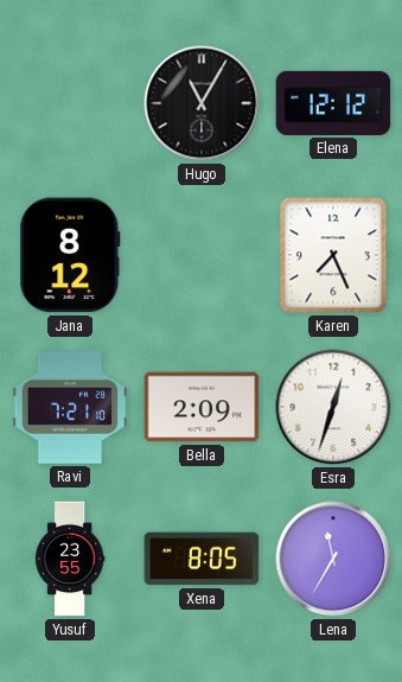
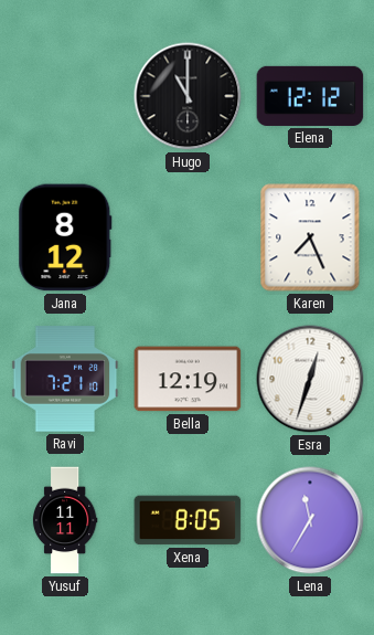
Hugo: 11:05 -> 11:00 (188, 96)
Bella: 2:09 -> 12:19 (188, 379)
Yusuf: 23:55 -> 11:11 (65, 520)
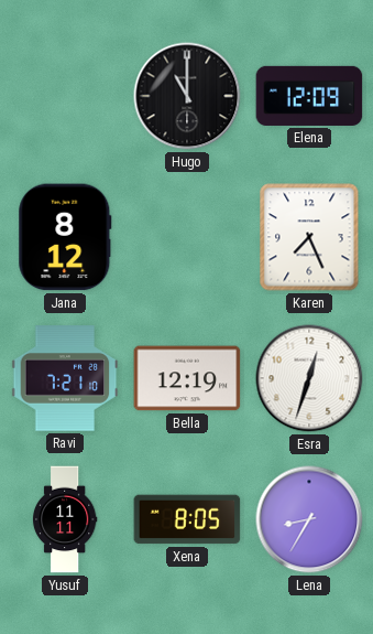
Elena: 12:12 -> 12:09 (309, 96)
Lena: 11:35 -> 8:35 (309, 519)
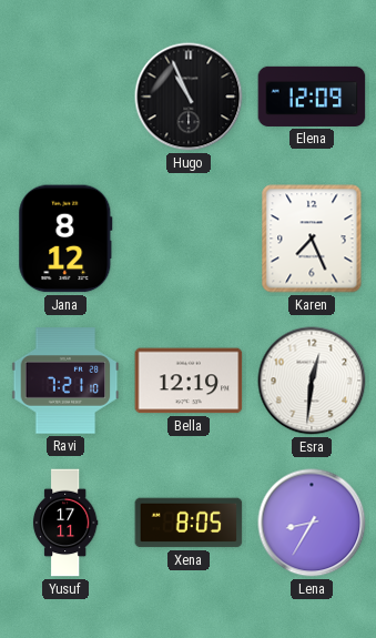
Hugo: 11:00 -> 10:56 (189, 97)
Esra: 12:33 -> 12:31 (312, 381)
Yusuf: 11:11 -> 17:11 (65, 523)
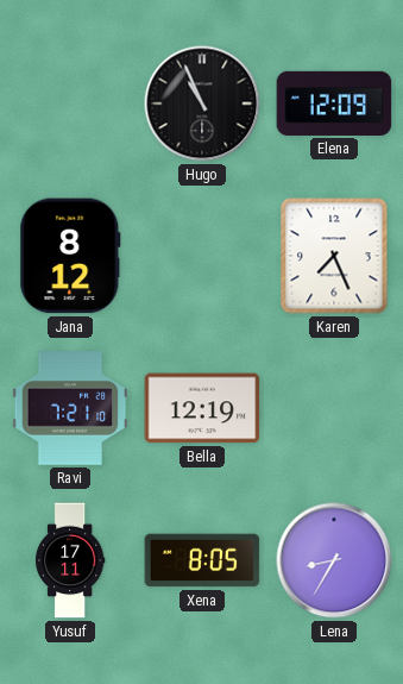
Esra: 12:31 -> none (312, 381)
